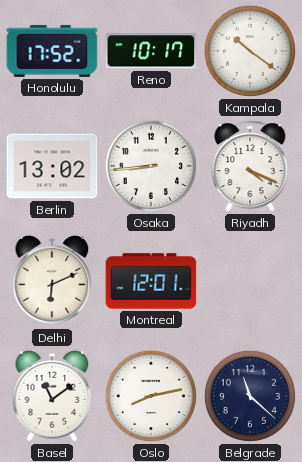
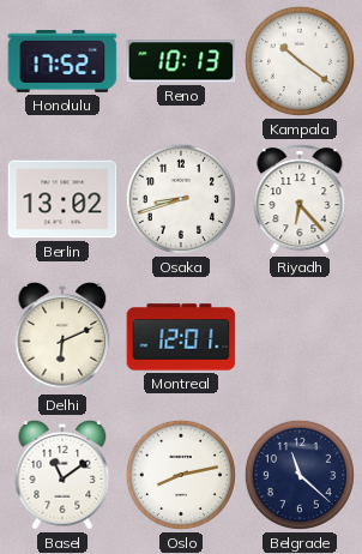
Reno: 10:17 -> 10:13 (181, 61)
Osaka: 8:44 -> 8:42 (181, 199)
Riyadh: 4:19 -> 6:23 (300, 199)
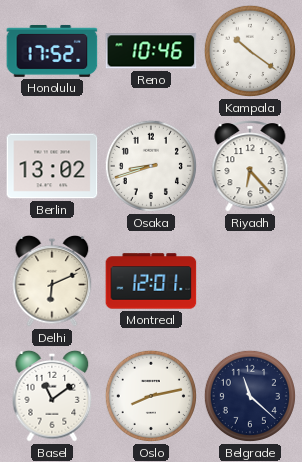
Reno: 10:13 -> 10:46 (151, 51)
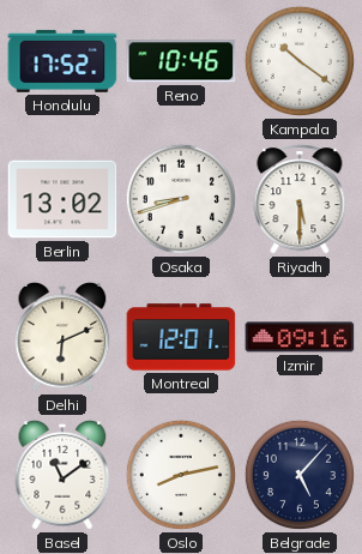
Riyadh: 6:23 -> 5:30 (300, 199)
Izmir: none -> 09:16 (300, 337)
Belgrade: 11:22 -> 5:07 (300, 475)
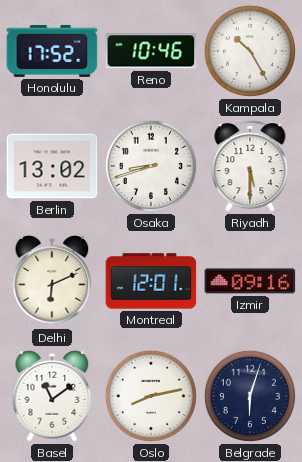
Kampala: 10:21 -> 10:25 (250, 51)
Belgrade: 5:07 -> 6:03 (250, 396)
